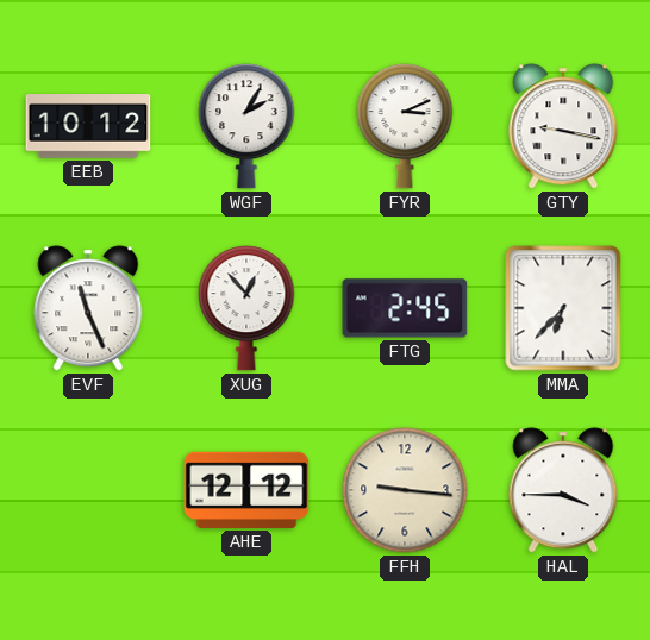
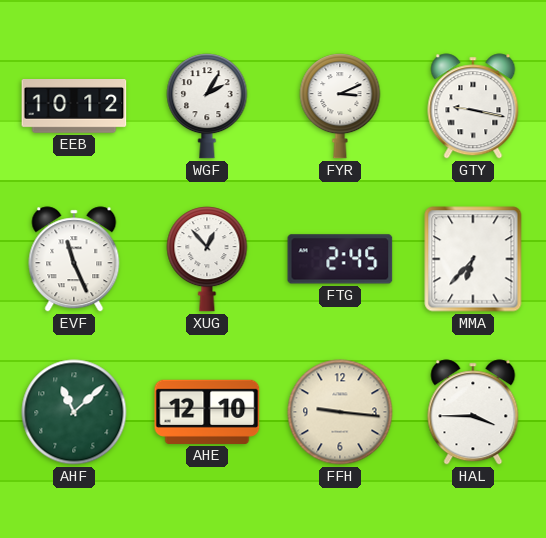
AHF: none -> 11:08 (74, 412)
AHE: 12:12 -> 12:10 (207, 412)
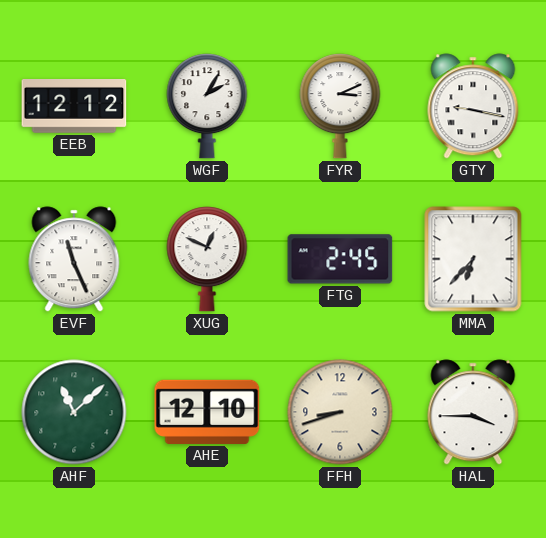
EEB: 10:12 -> 12:12 (74, 107)
XUG: 12:53 -> 12:49 (207, 259)
FFH: 9:16 -> 8:42 (340, 412)
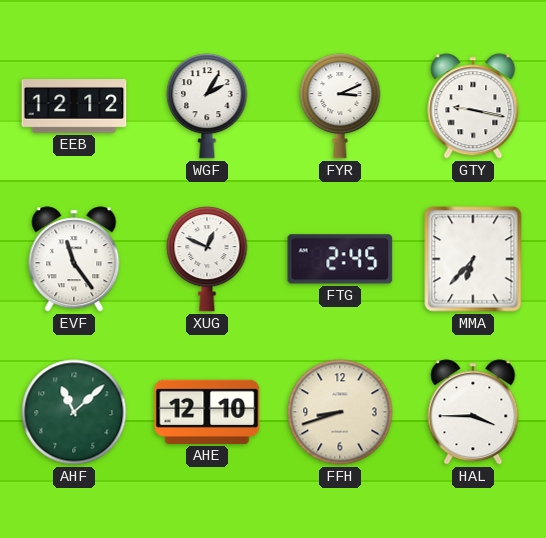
EVF: 11:26 -> 11:24 (74, 259)
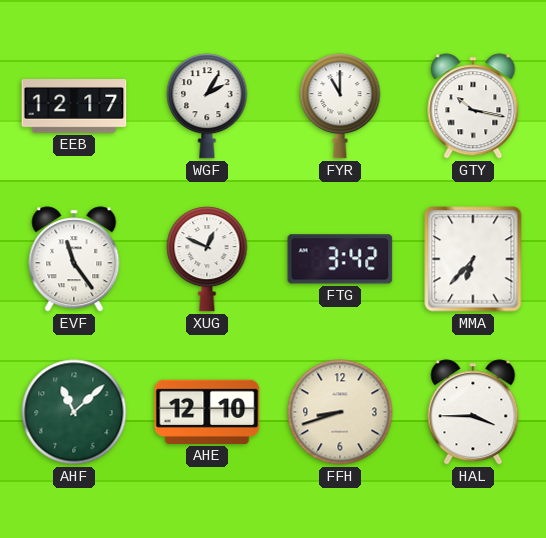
EEB: 12:12 -> 12:17 (74, 107)
FYR: 3:11 -> 11:00 (340, 106)
GTY: 9:17 -> 10:17 (473, 106)
FTG: 2:45 -> 3:42 (340, 259)
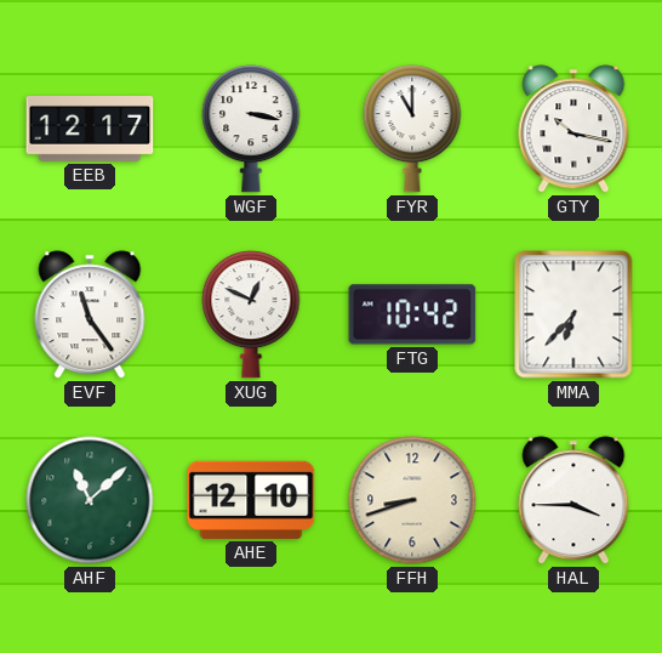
WGF: 2:05 -> 3:17 (251, 129)
FTG: 3:42 -> 10:42 (412, 314)
